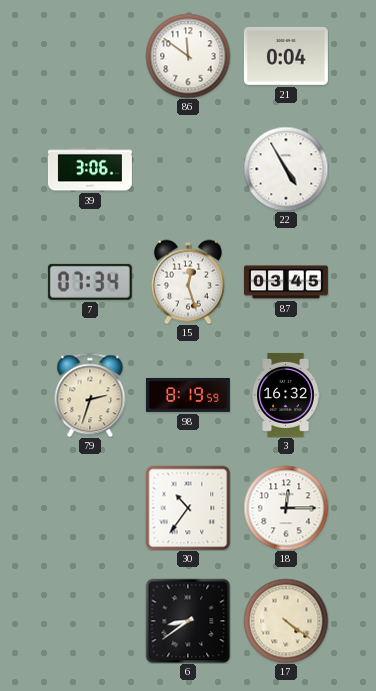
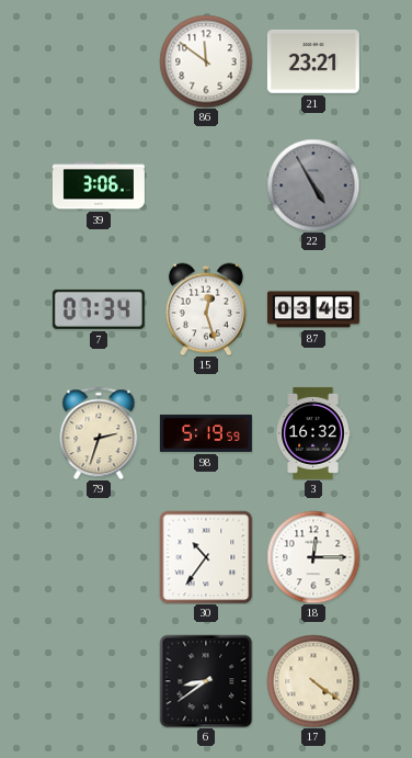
21: 0:04 -> 23:21 (313, 61)
22 dial: white -> grey (313, 185)
98: 8:19 -> 5:19 (206, 433)
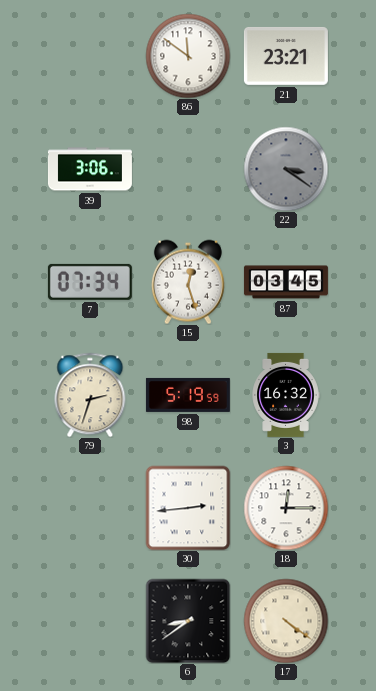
22: 4:55 -> 3:21 (286, 169)
30: 10:36 -> 2:44 (188, 508)
